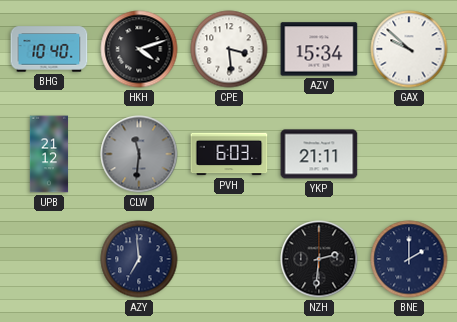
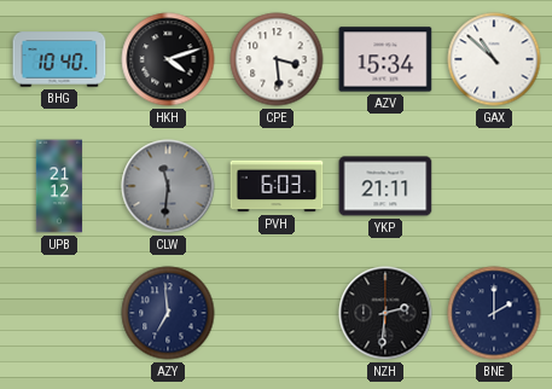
GAX: 9:52 -> 10:52 (494, 59)
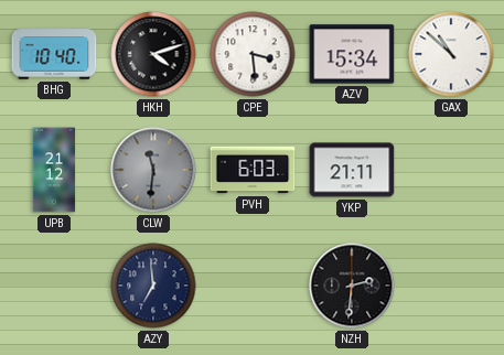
BNE: 2:00 -> none (494, 313)
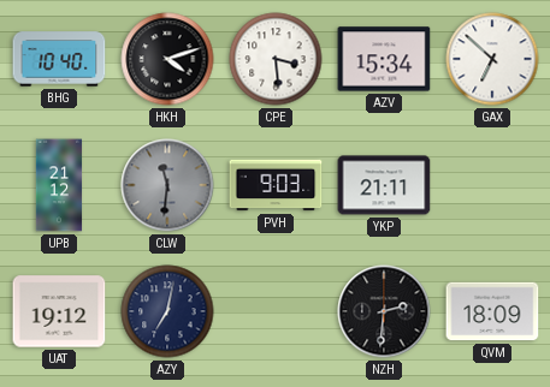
GAX: 10:52 -> 6:52 (492, 59)
PVH: 6:03 -> 9:03 (276, 185)
UAT: none -> 19:12 (59, 311)
AZY: 6:59 -> 7:02 (167, 311)
QVM: none -> 18:09 (492, 311)
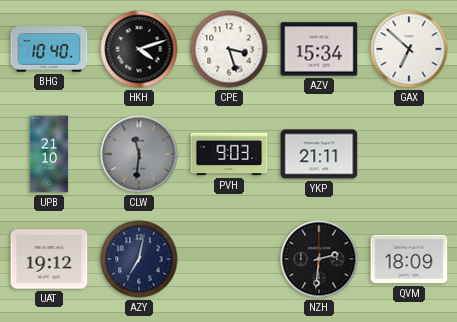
CPE: 3:29 -> 3:27 (229, 49)
UPB: 21:12 -> 21:10 (49, 154)
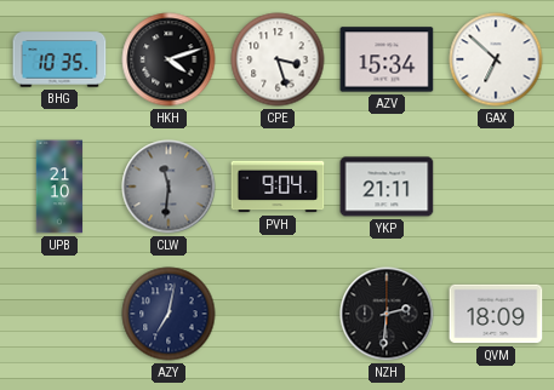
BHG: 10:40 -> 10:35 (59, 59)
PVH: 9:03 -> 9:04 (278, 187)
UAT: 19:12 -> none (49, 259)
